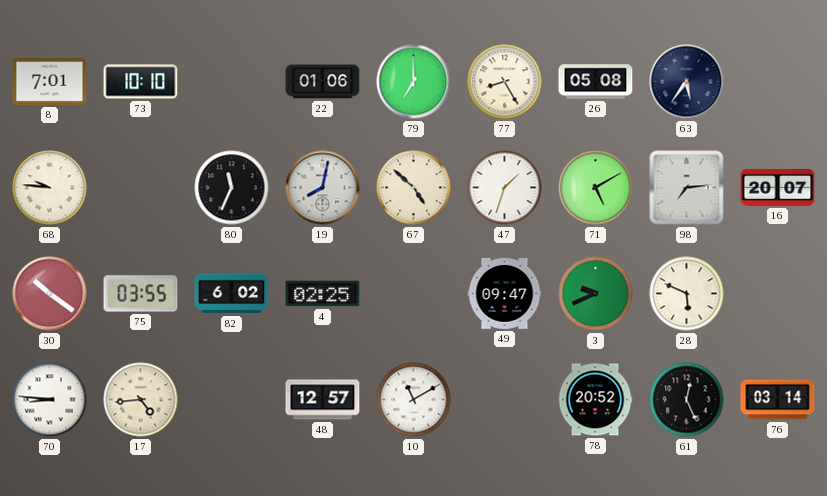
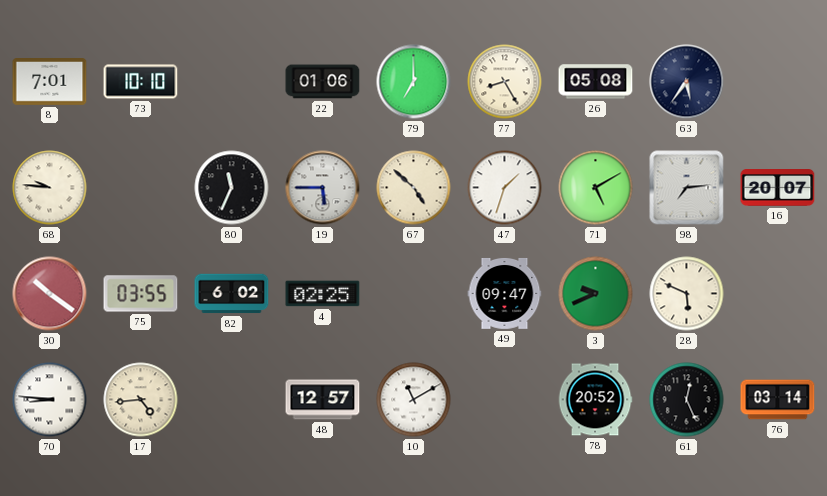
19: 8:02 -> 5:45 (323, 188)
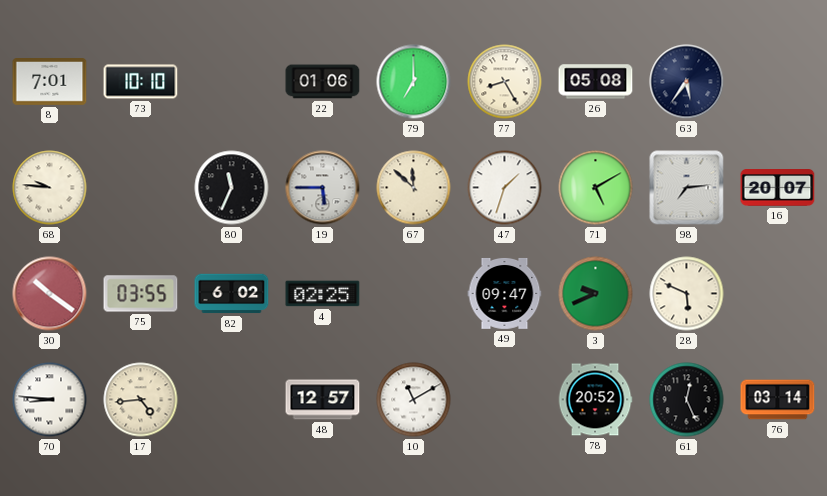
67: 4:52 -> 11:52 (414, 188)
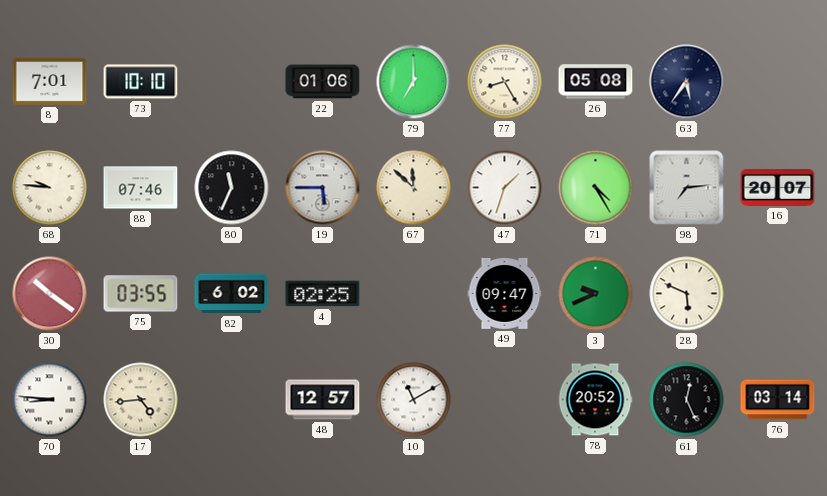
88: none -> 07:46 (141, 188)
71: 5:10 -> 4:25 (596, 188)
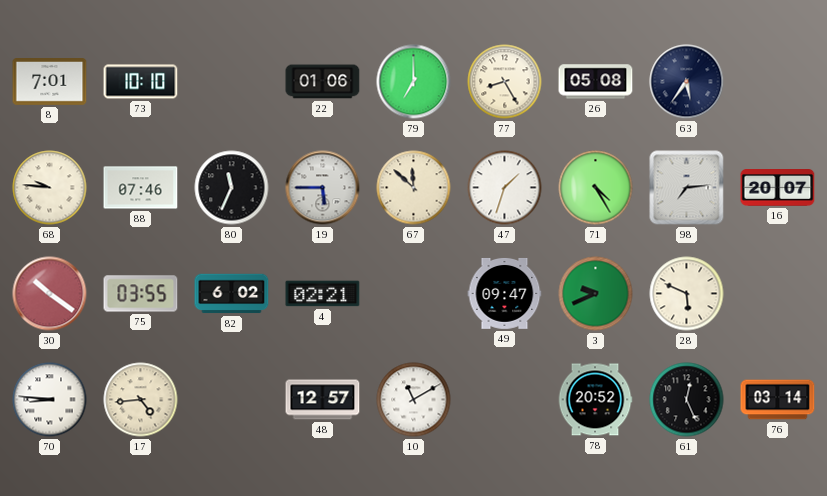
4: 02:25 -> 02:21 (323, 294)
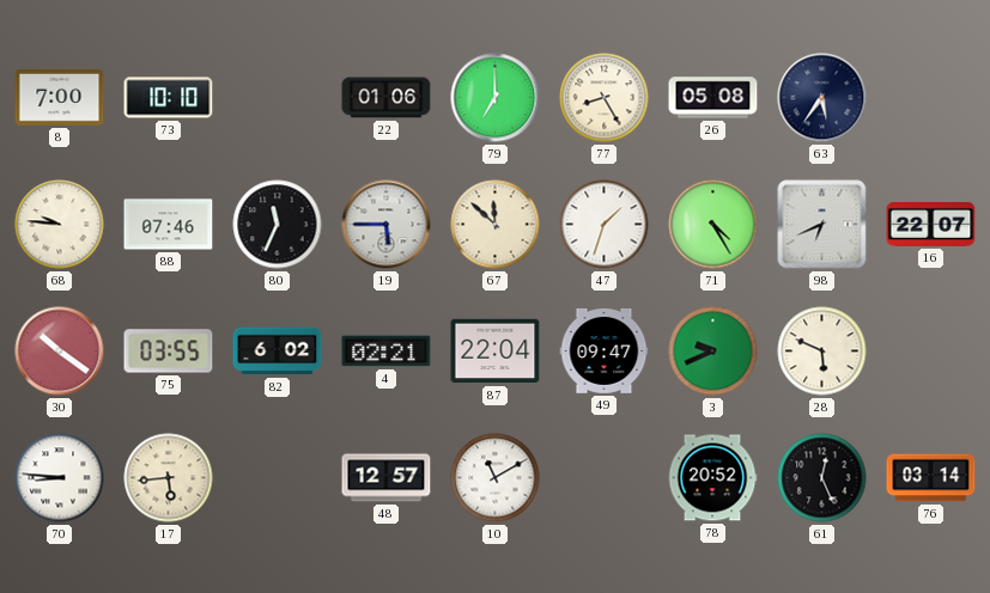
8: 7:01 -> 7:00 (60, 98)
98: 7:14 -> 6:41 (822, 225)
16: 20:07 -> 22:07 (931, 225)
87: none -> 22:04 (496, 351)
17: 4:44 -> 5:44 (169, 478)
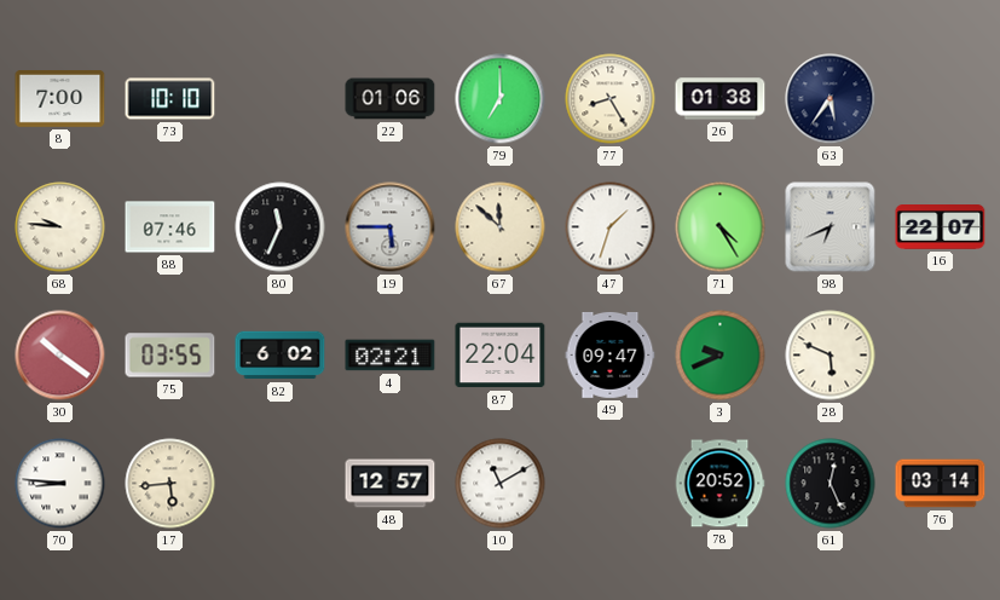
26: 05:08 -> 01:38 (721, 99)
